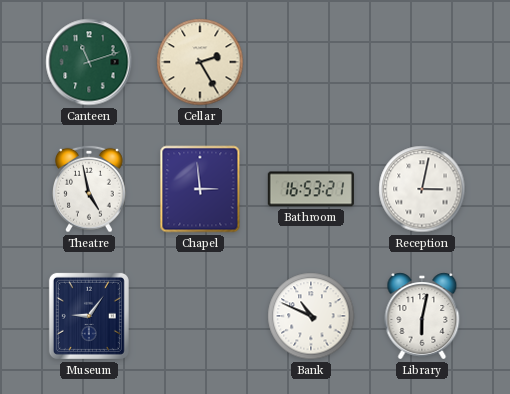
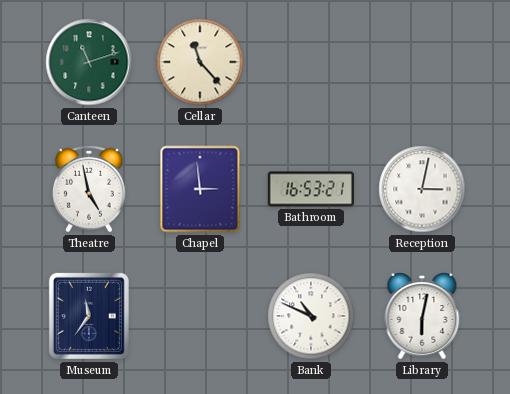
Cellar: 2:25 -> 11:23 (200, 62)
Museum: 9:06 -> 11:36 (89, 316)
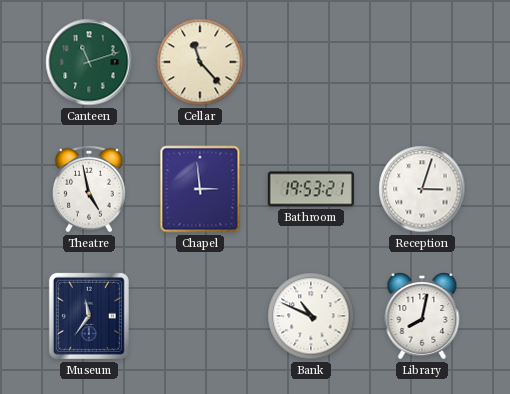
Bathroom: 16:53 -> 19:53 (311, 189)
Reception: 3:02 -> 3:03 (422, 189)
Library: 6:02 -> 8:02 (422, 316)
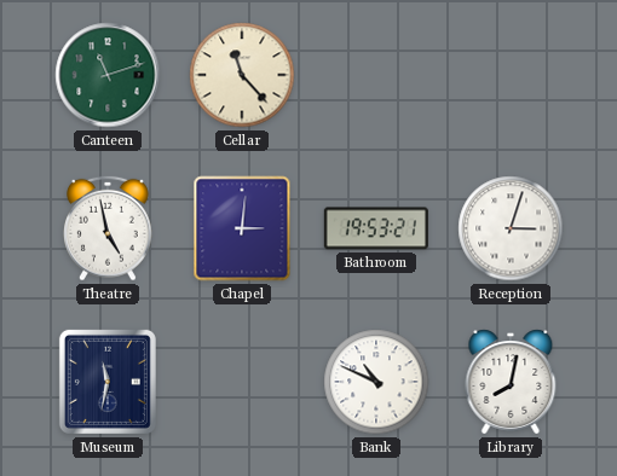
Chapel: 2:59 -> 3:01 (242, 228)
Museum: 11:36 -> 11:32 (108, 382)
